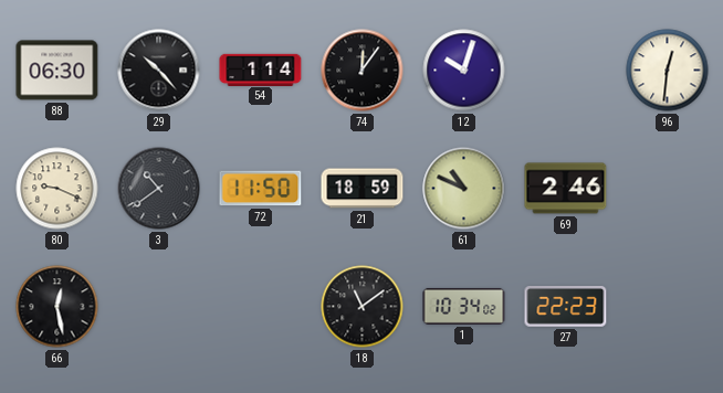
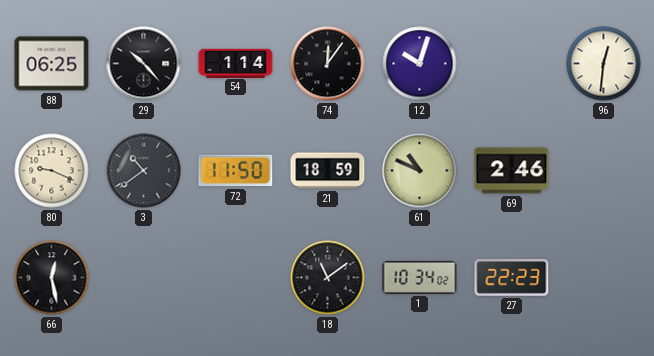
88: 06:30 -> 06:25 (52, 64)
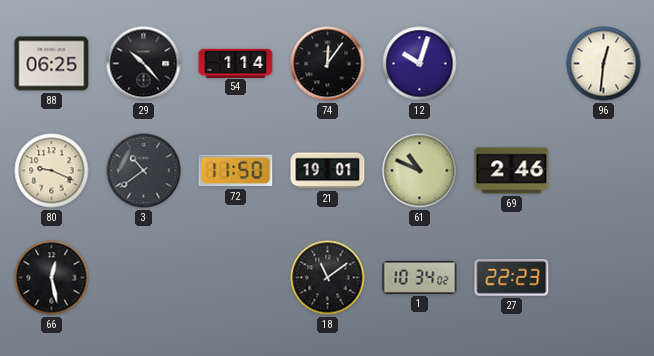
21: 18:59 -> 19:01 (328, 171)
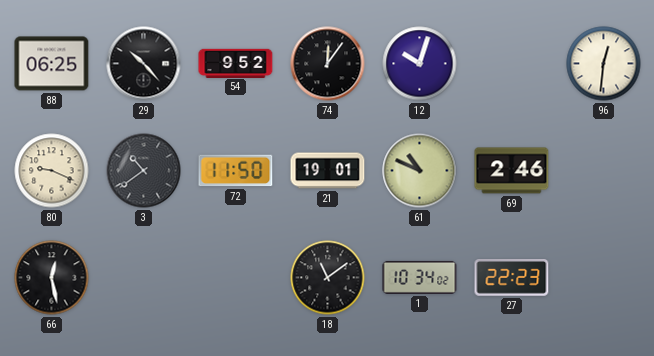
54: 1:14 -> 9:52 (236, 63)
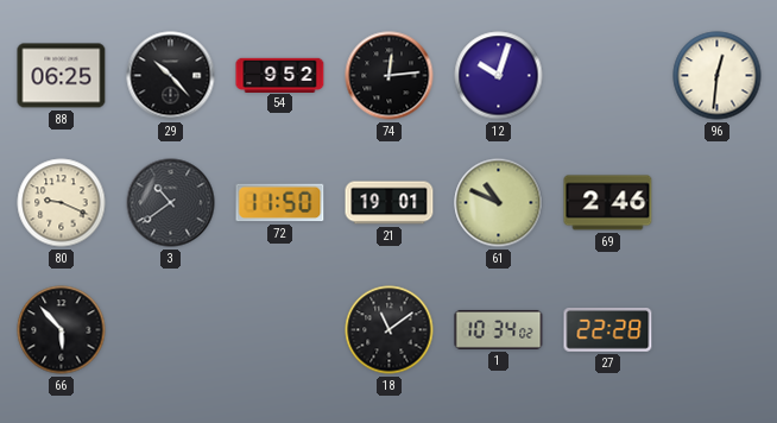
74: 12:06 -> 12:14 (390, 76)
66: 12:28 -> 5:53 (62, 330)
27: 22:23 -> 22:28 (608, 330)
